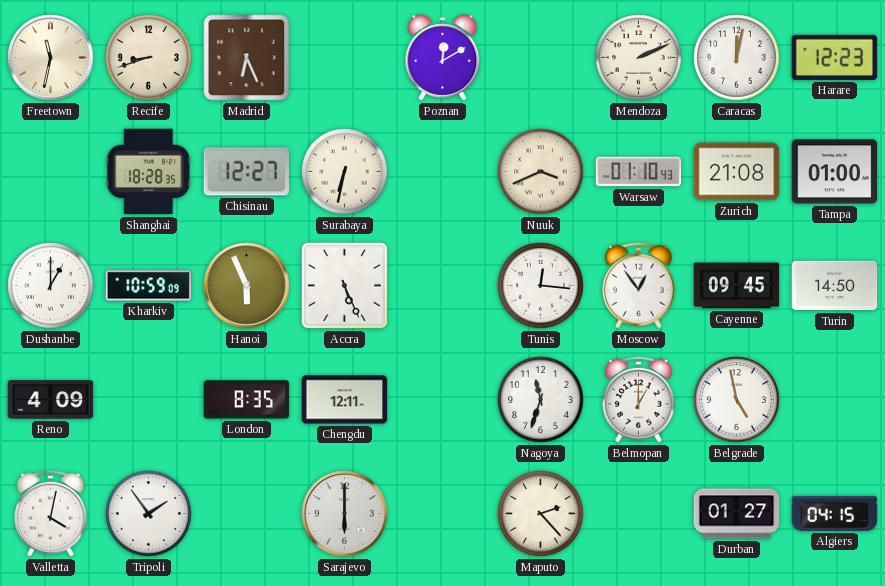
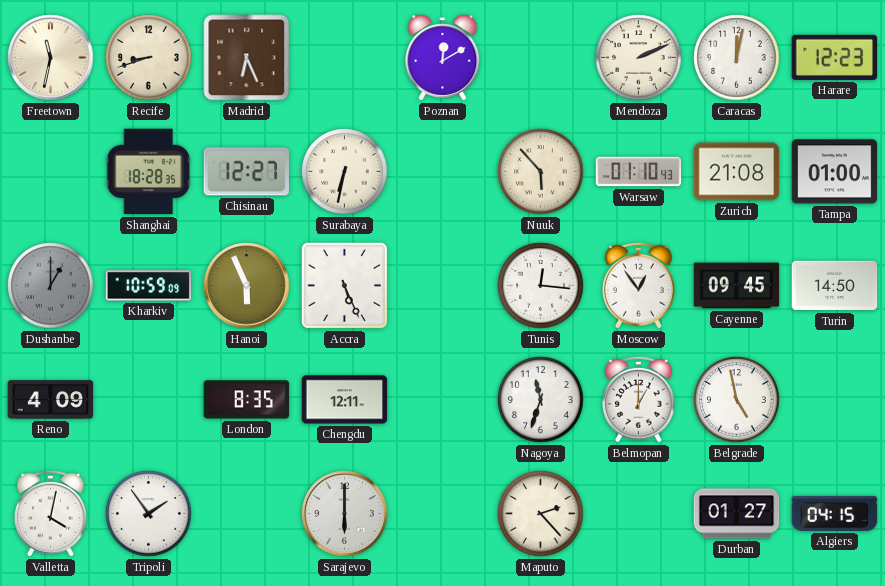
Nuuk: 3:41 -> 5:53 (541, 172)
Dushanbe dial: white -> grey (51, 286)
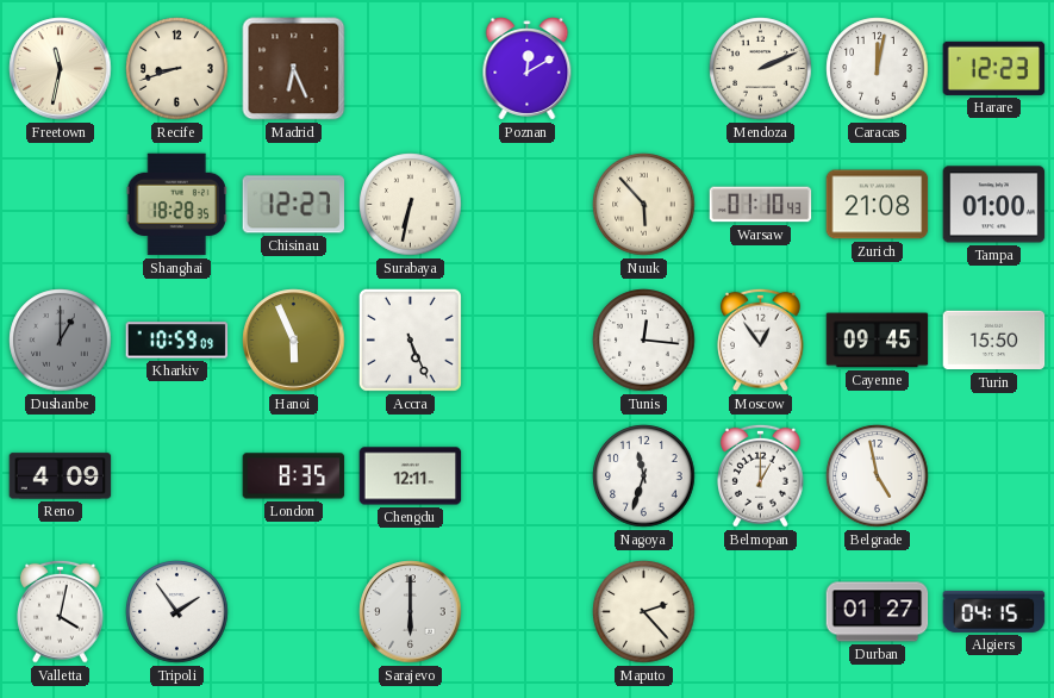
Turin: 14:50 -> 15:50 (994, 341)
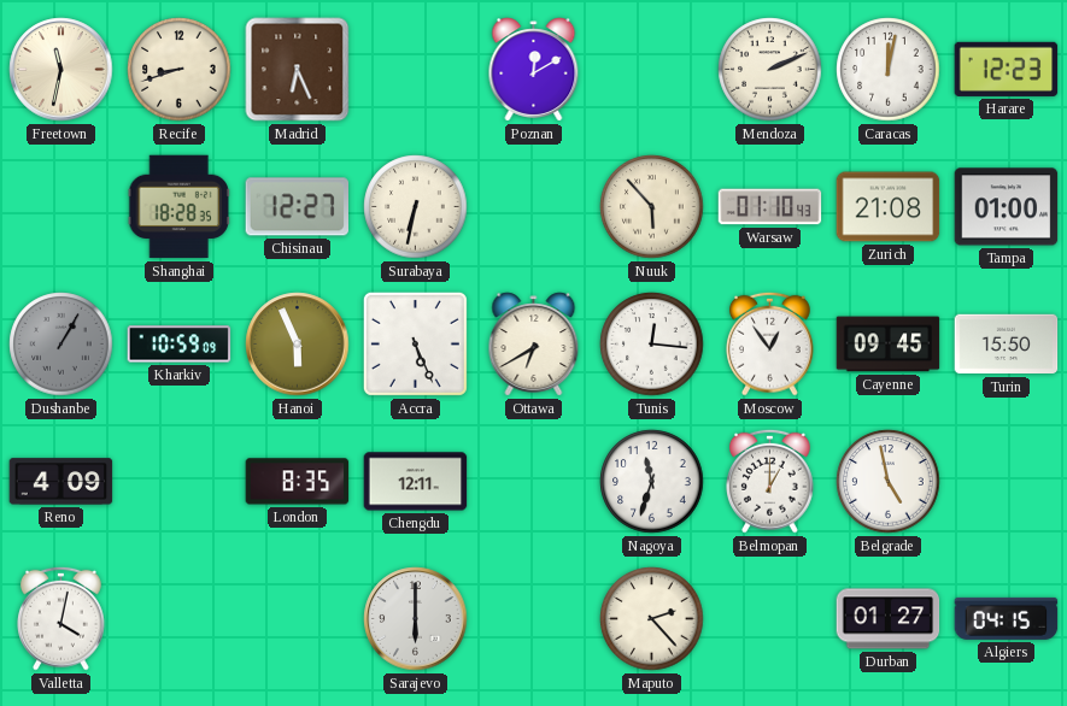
Dushanbe: 1:00 -> 1:05 (61, 345)
Ottawa: none -> 6:40 (534, 345)
Tripoli: 1:54 -> none (177, 612)
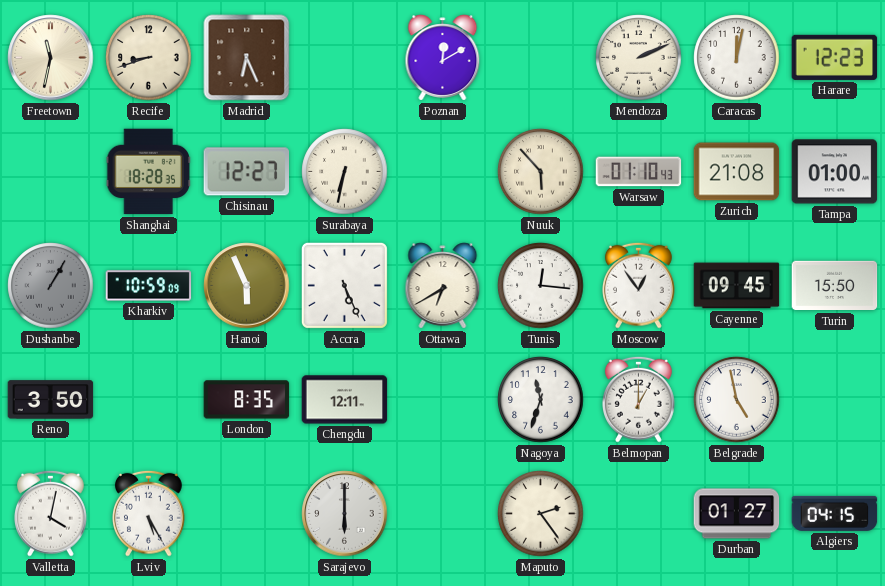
Reno: 4:09 -> 3:50 (51, 400)
Lviv: none -> 5:25 (149, 513)
Maputo: 2:23 -> 2:24 (541, 514)
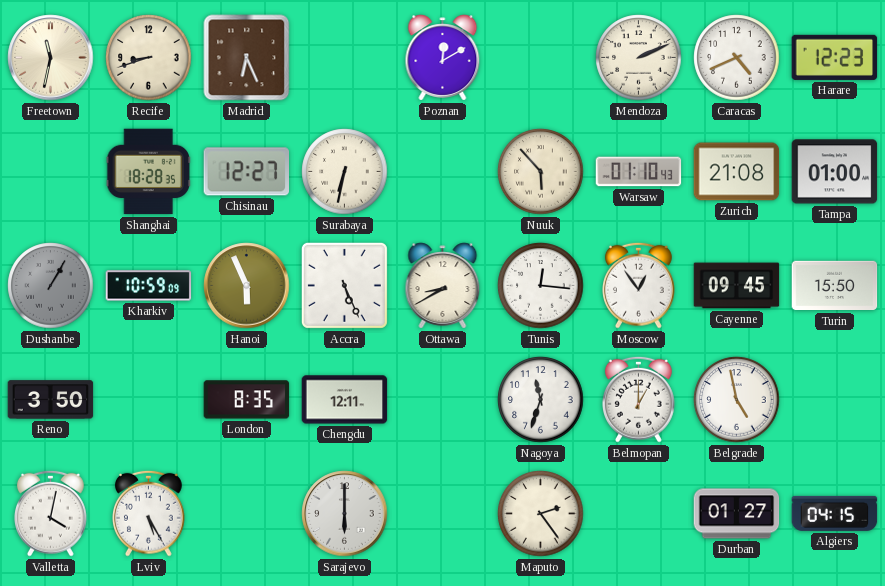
Caracas: 12:02 -> 4:41 (737, 58)
Ottawa: 6:40 -> 8:40 (443, 286)
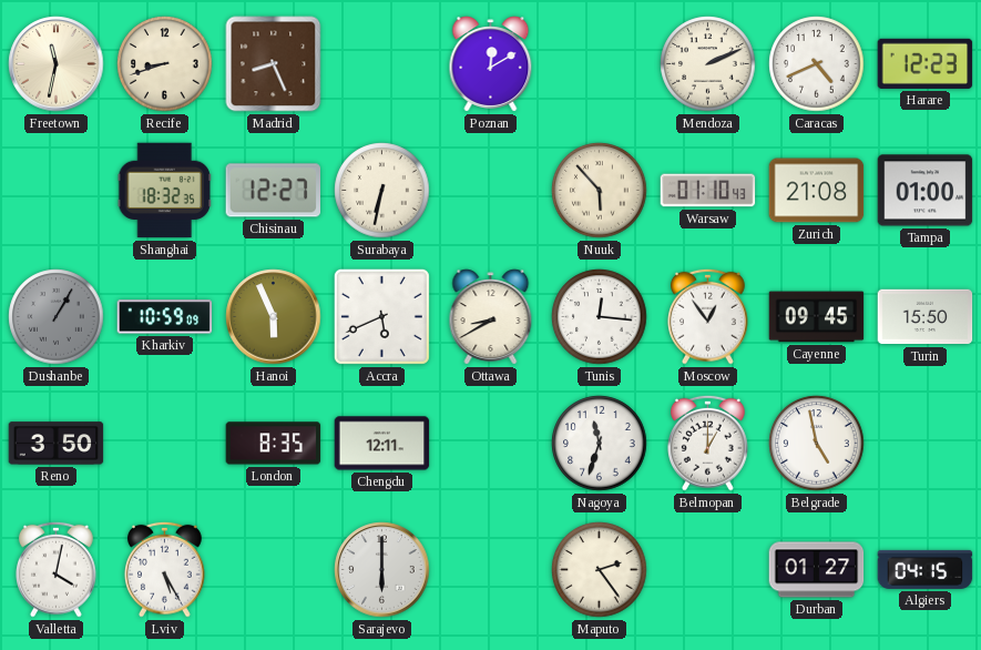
Madrid: 6:26 -> 8:26 (274, 64)
Shanghai: 18:28 -> 18:32 (164, 191)
Accra: 5:26 -> 5:41 (381, 316)
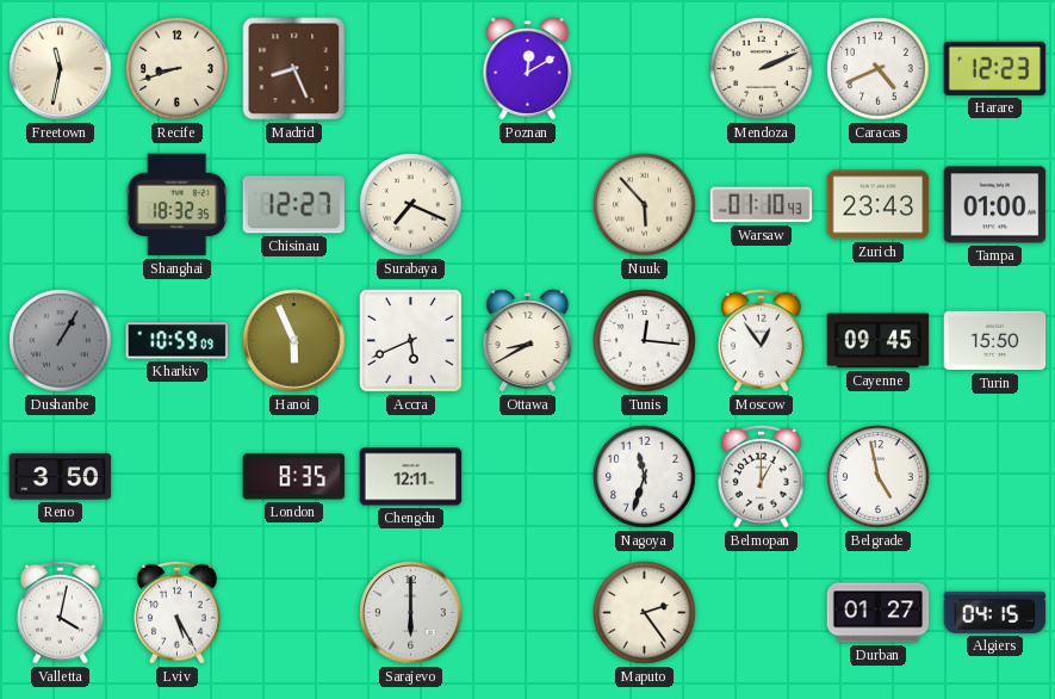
Surabaya: 6:32 -> 7:19 (411, 205)
Zurich: 21:08 -> 23:43 (879, 205)
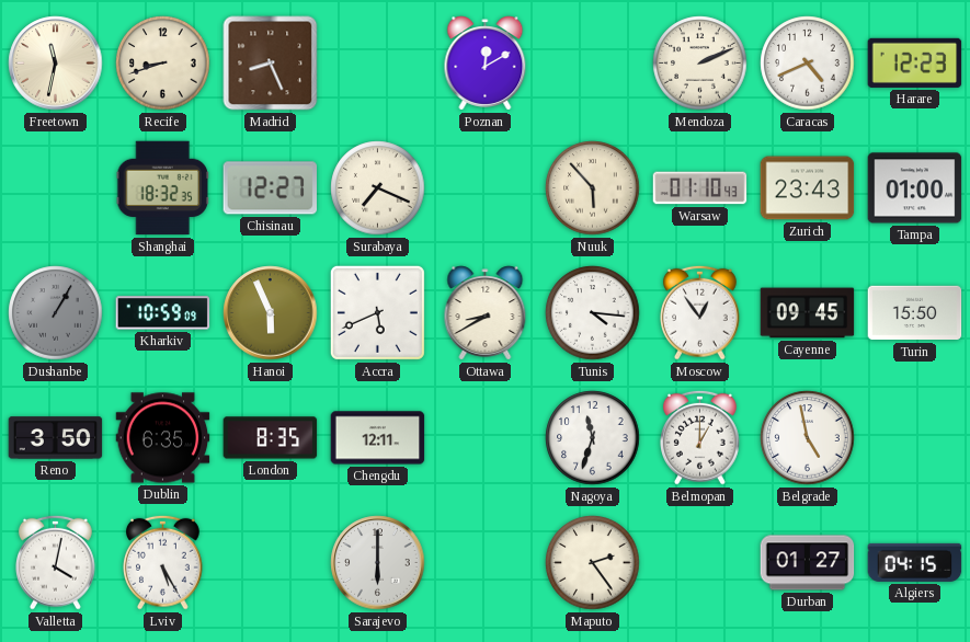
Tunis: 12:16 -> 4:16 (593, 313)
Dublin: none -> 6:35 (163, 438)
